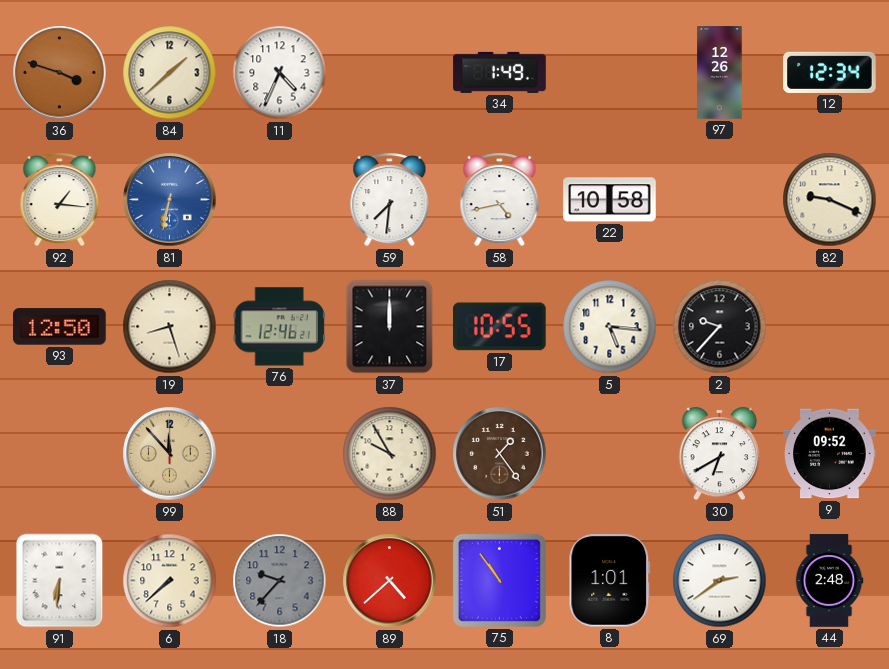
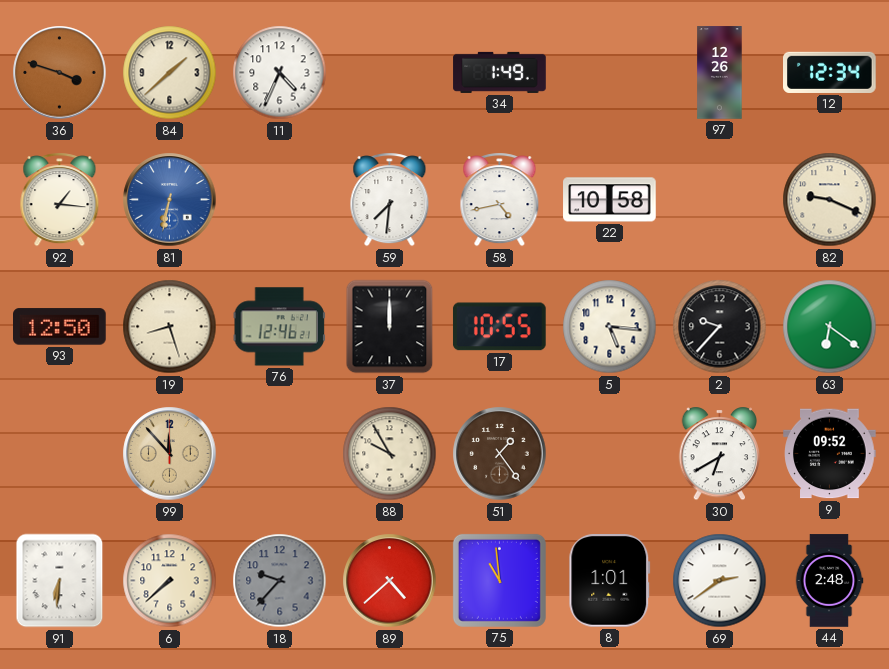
63: none -> 6:21 (830, 327)
75: 10:54 -> 10:59 (499, 580)
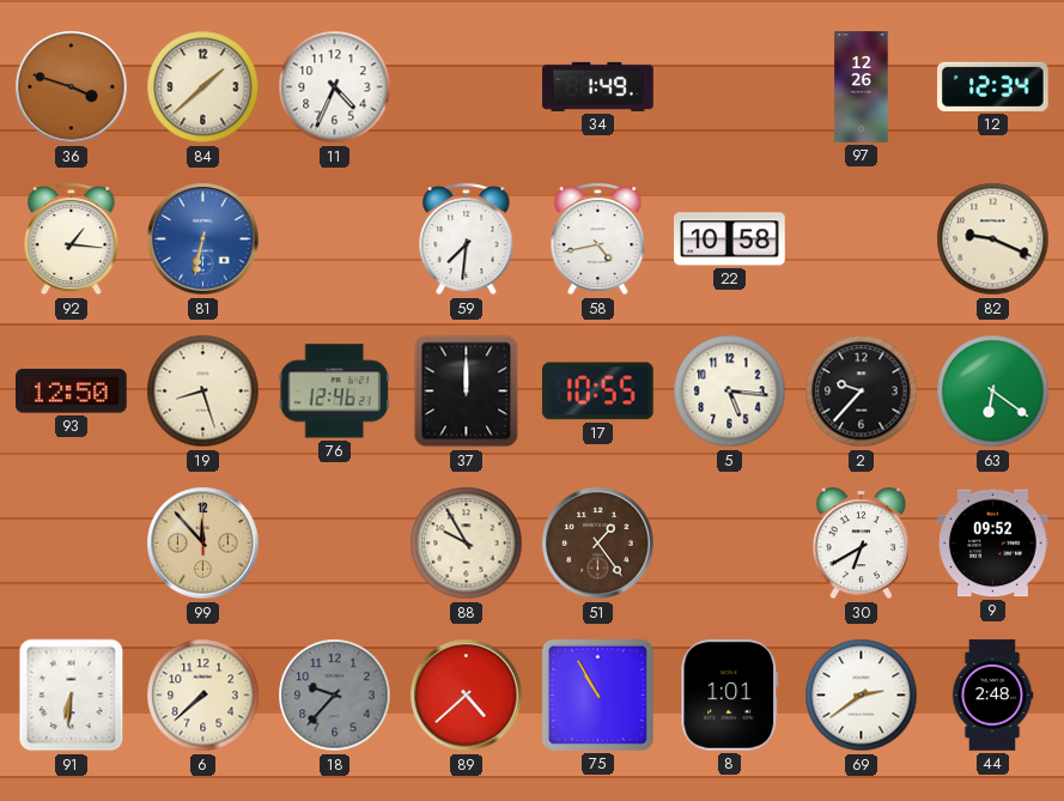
75: 10:59 -> 10:55 (597, 694)
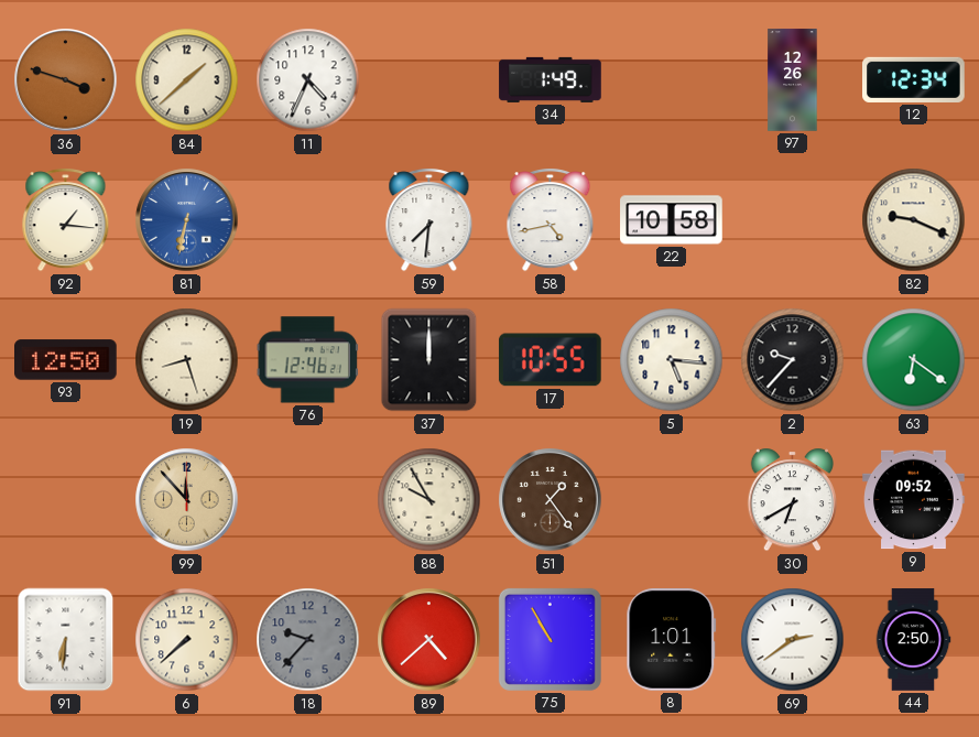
44: 2:48 -> 2:50 (913, 640)
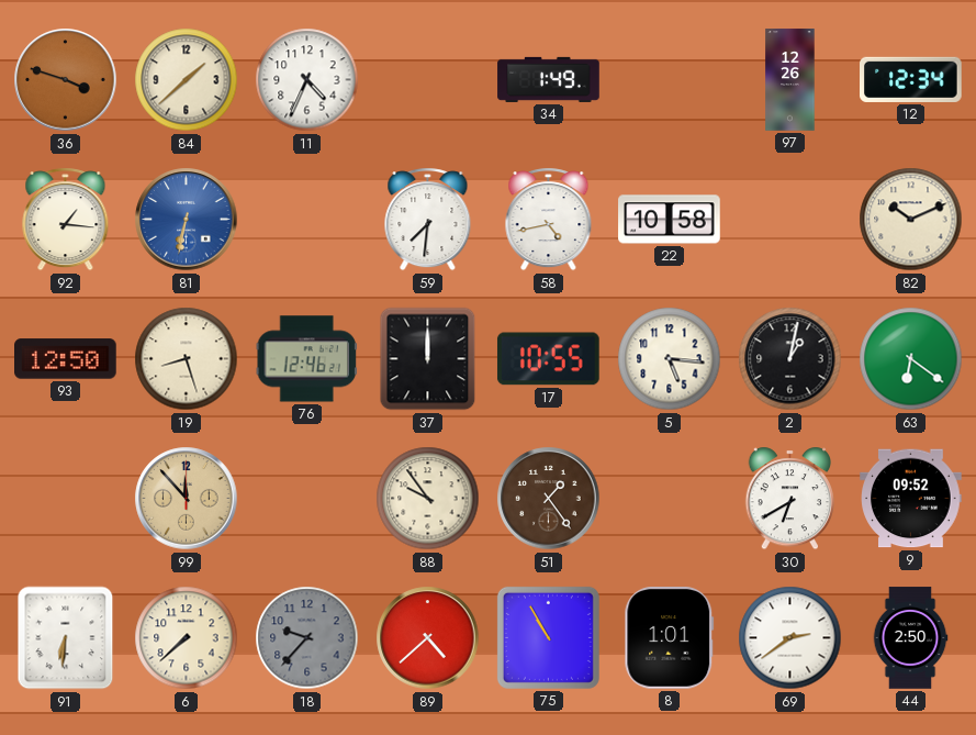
82: 9:19 -> 10:11 (911, 220)
2: 9:37 -> 1:02 (790, 359)
88: 9:55 -> 9:54 (428, 499)
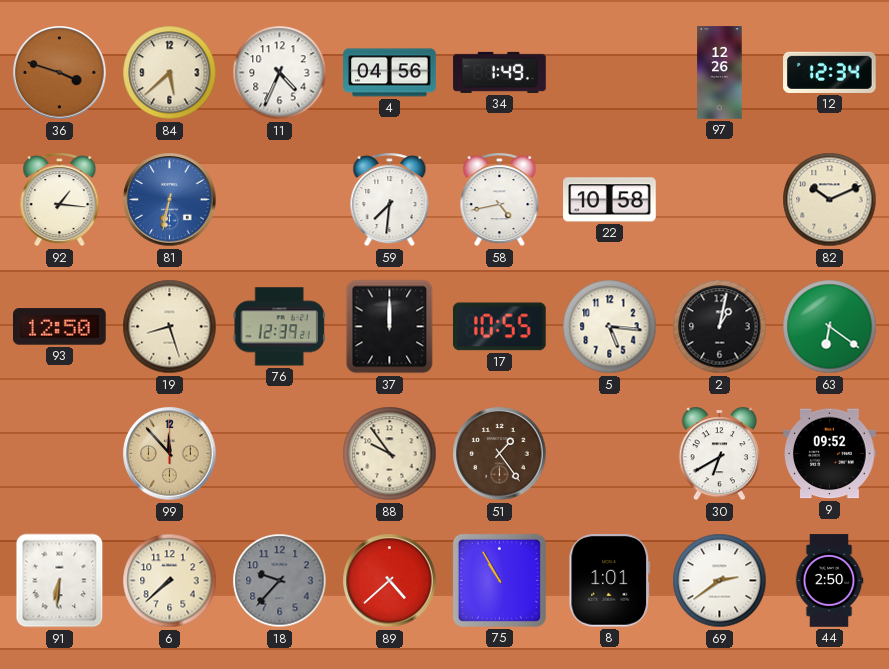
84: 1:38 -> 5:38 (170, 73)
4: none -> 04:56 (390, 73)
76: 12:46 -> 12:39 (279, 327)
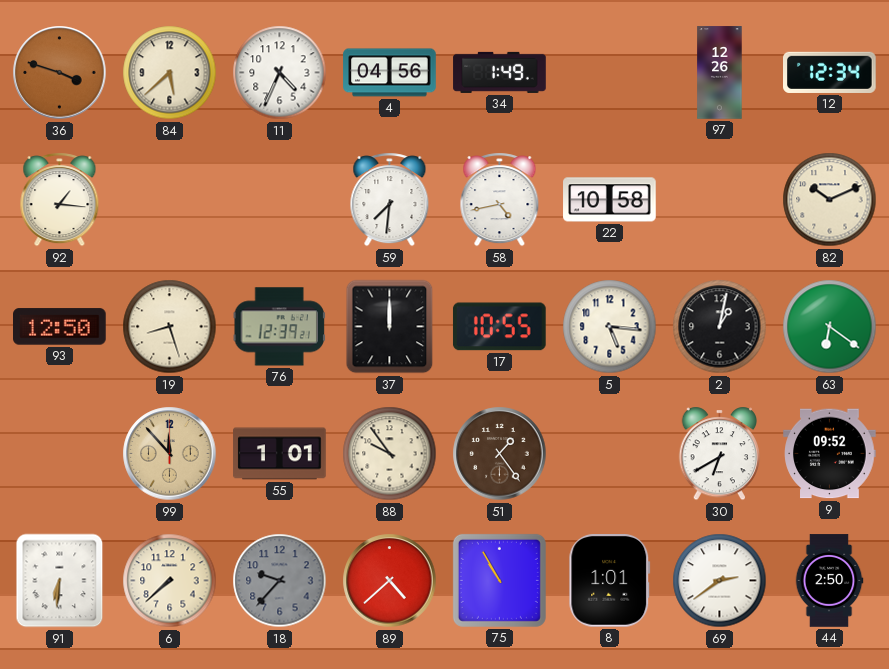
81: 6:32 -> none (170, 200)
55: none -> 1:01 (280, 454)
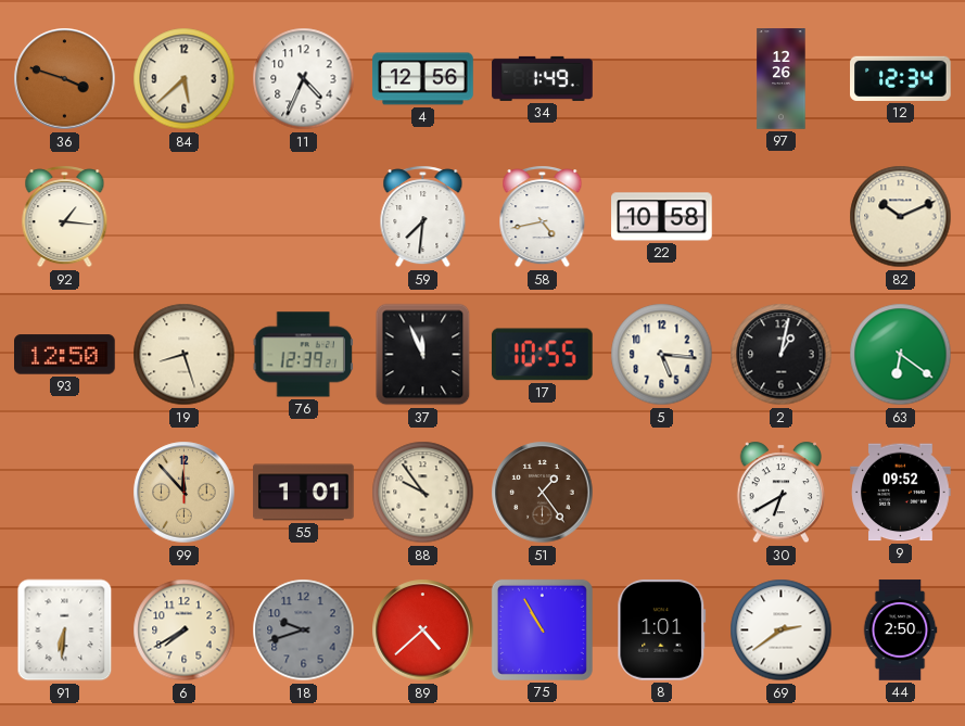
4: 04:56 -> 12:56 (423, 79)
37: 12:00 -> 11:56 (423, 355)
6: 7:38 -> 7:40 (185, 631)
18: 9:37 -> 9:42 (304, 631)
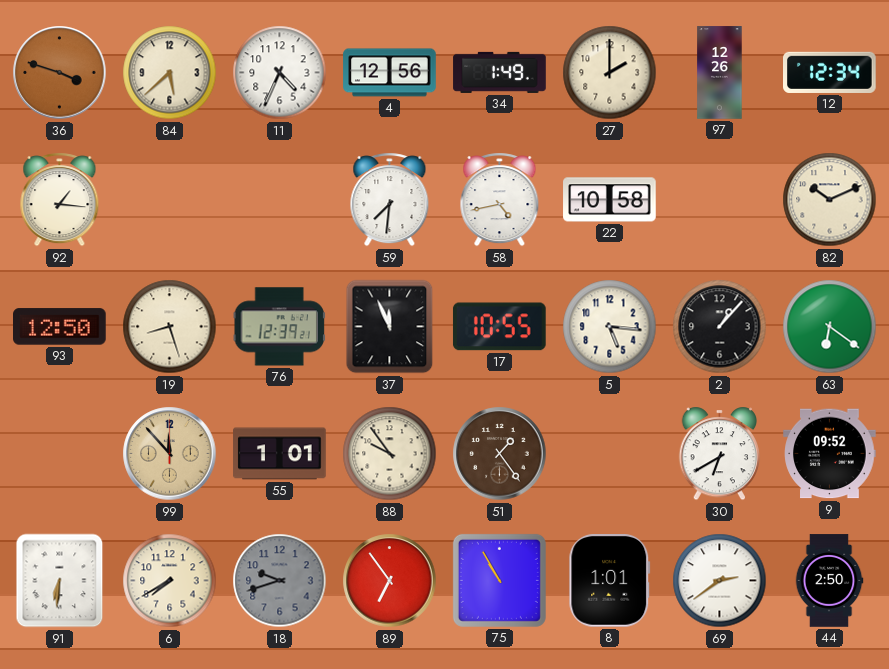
27: none -> 2:00 (610, 73)
2: 1:02 -> 1:07 (720, 327)
89: 4:38 -> 6:54 (390, 581)
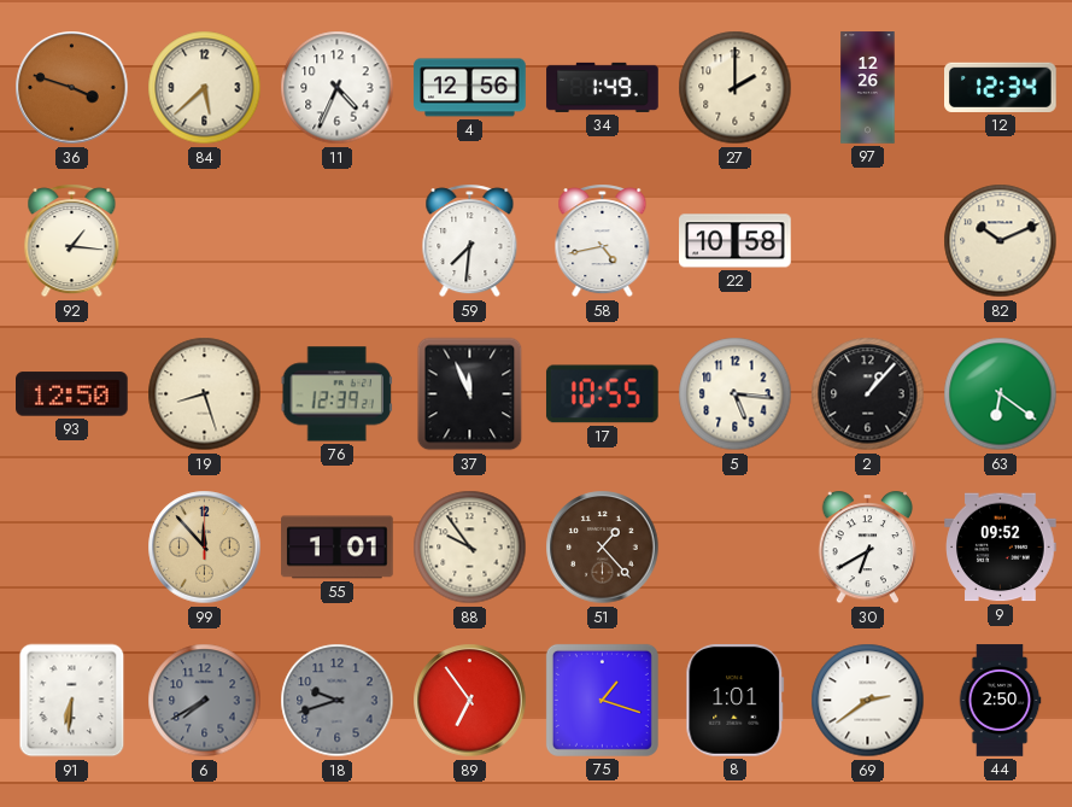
51: 1:24 -> 1:23 (603, 548)
6 dial: cream -> grey (205, 701)
75: 10:55 -> 1:18 (602, 700)
